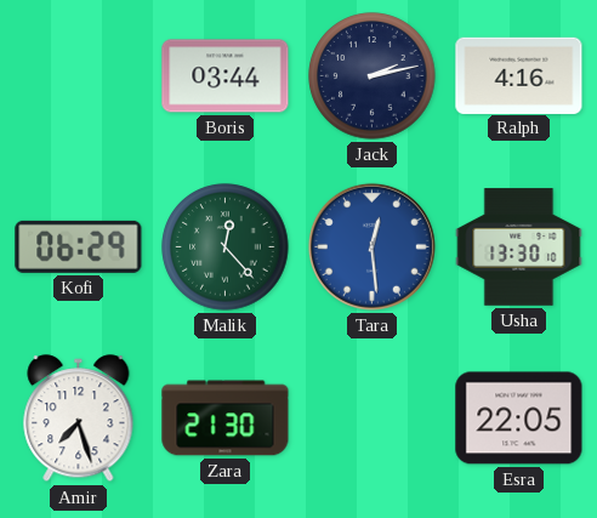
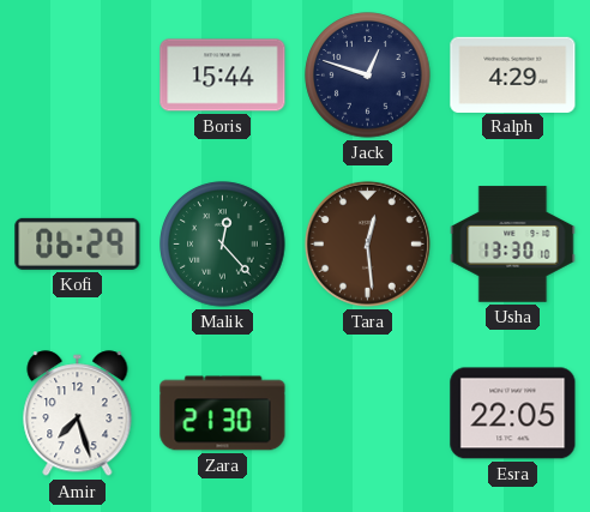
Boris: 03:44 -> 15:44 (223, 76)
Jack: 2:13 -> 12:48 (368, 76)
Ralph: 4:16 -> 4:29 (513, 74)
Tara dial: blue -> brown (367, 243)
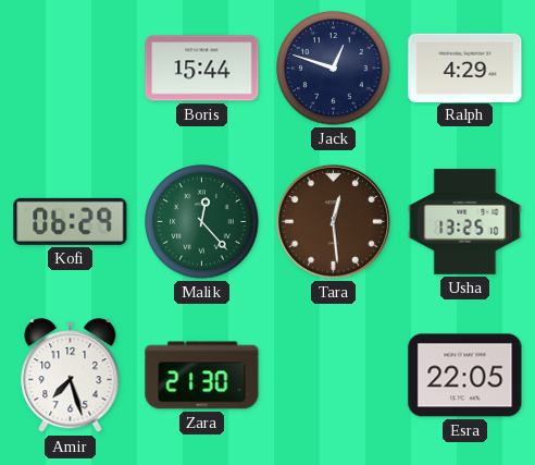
Usha: 13:30 -> 13:25 (465, 222)
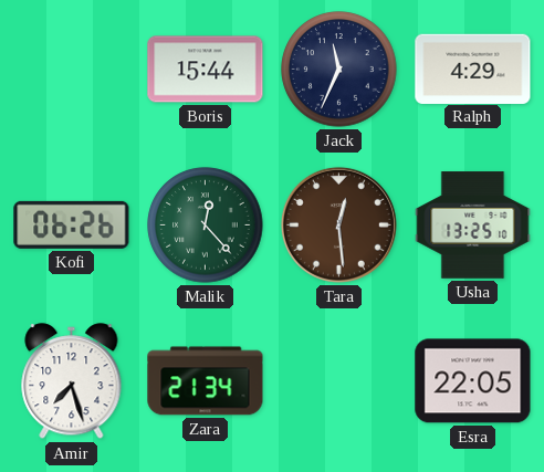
Jack: 12:48 -> 11:34 (339, 70)
Kofi: 06:29 -> 06:26 (72, 224)
Zara: 21:30 -> 21:34 (206, 381)
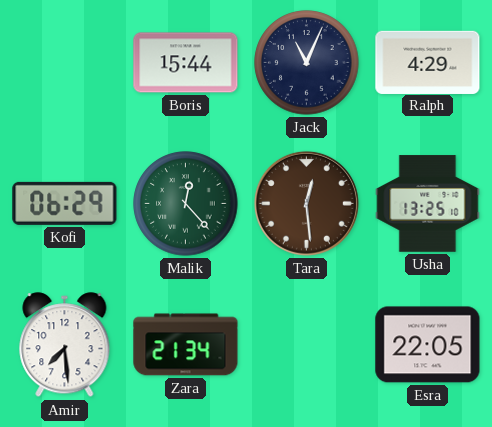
Jack: 11:34 -> 11:04 (307, 63)
Kofi: 06:26 -> 06:29 (65, 203)
Amir: 7:27 -> 7:29 (65, 345)
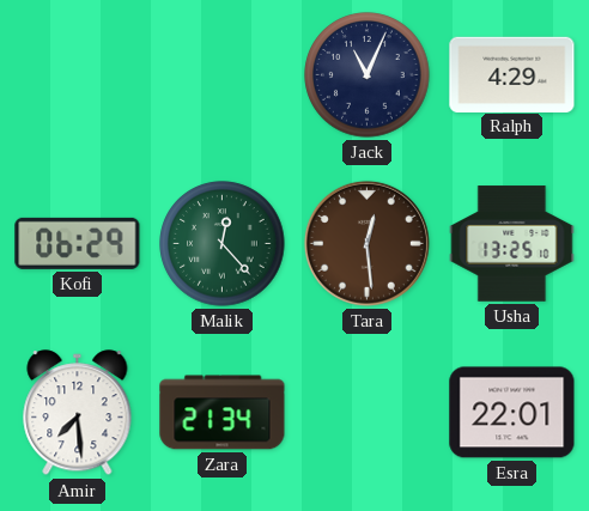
Boris: 15:44 -> none (186, 63)
Esra: 22:05 -> 22:01 (512, 413)
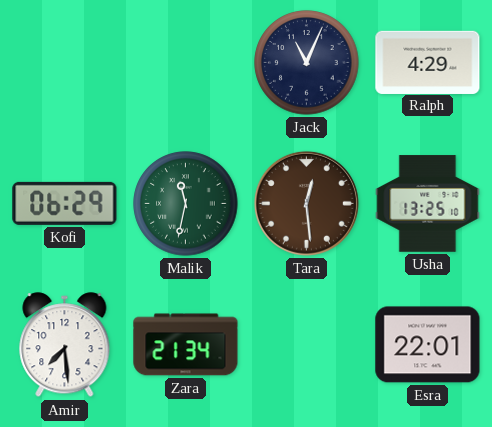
Malik: 12:23 -> 11:32 (186, 204)
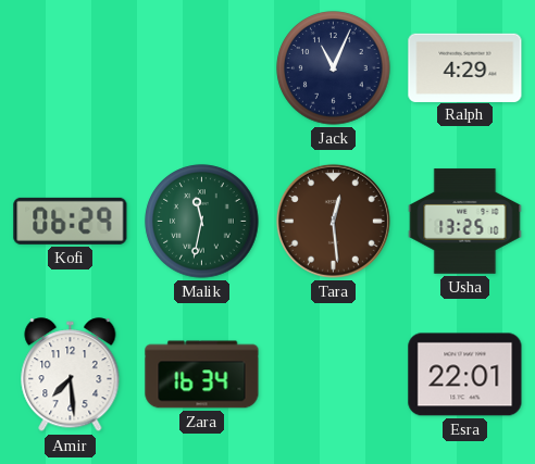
Zara: 21:34 -> 16:34 (202, 375)
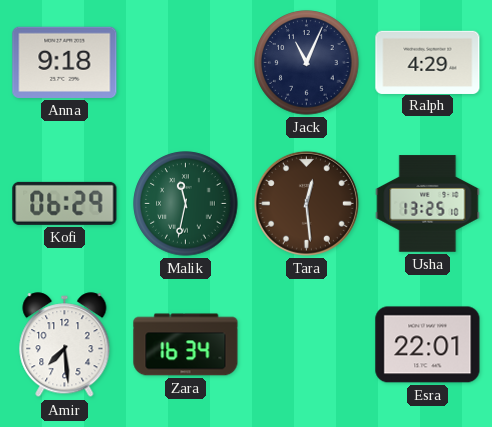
Anna: none -> 9:18 (65, 62)
